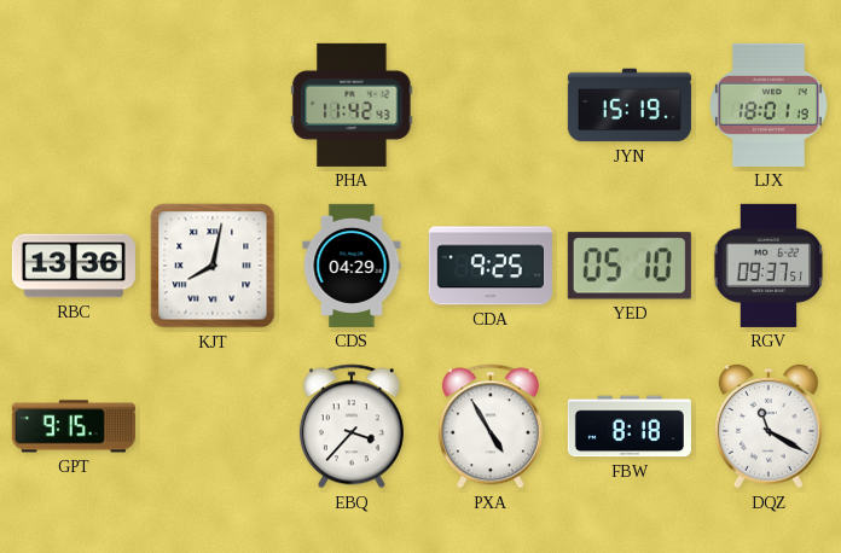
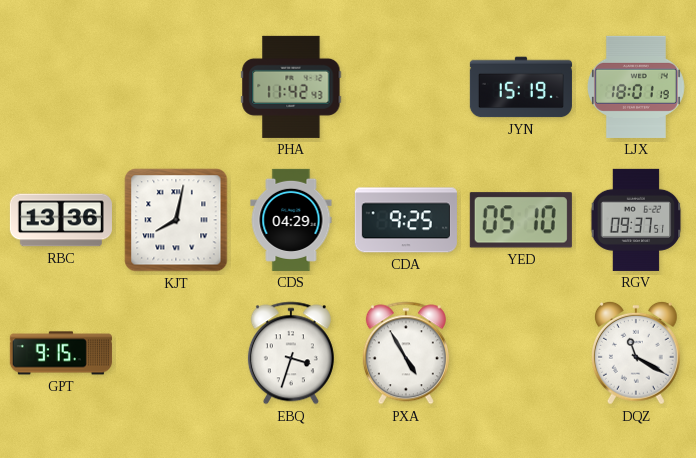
EBQ: 3:37 -> 3:33 (291, 353)
FBW: 8:18 -> none (630, 426)
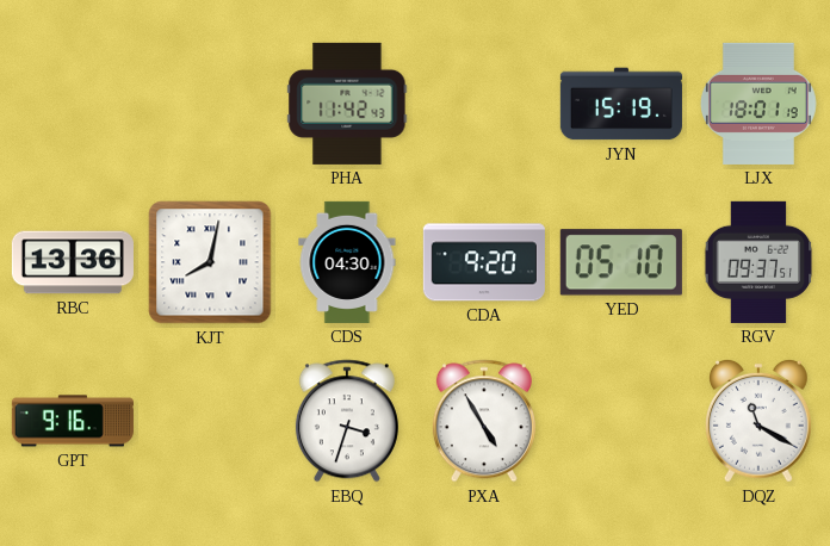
CDS: 04:29 -> 04:30 (347, 262)
CDA: 9:25 -> 9:20 (484, 262)
GPT: 9:15 -> 9:16 (73, 421)
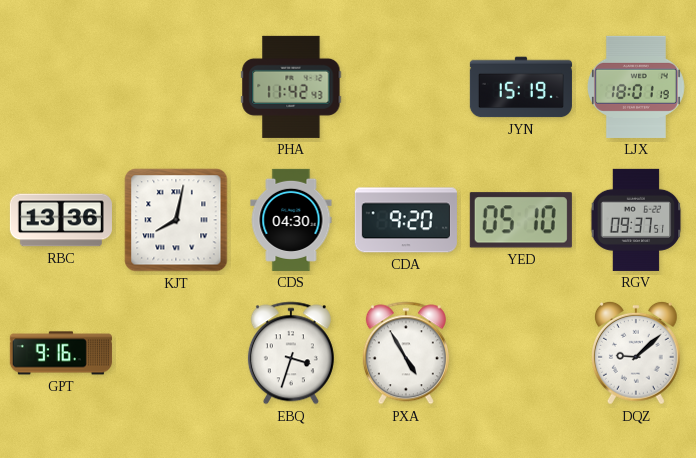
DQZ: 11:20 -> 9:08 (636, 353)
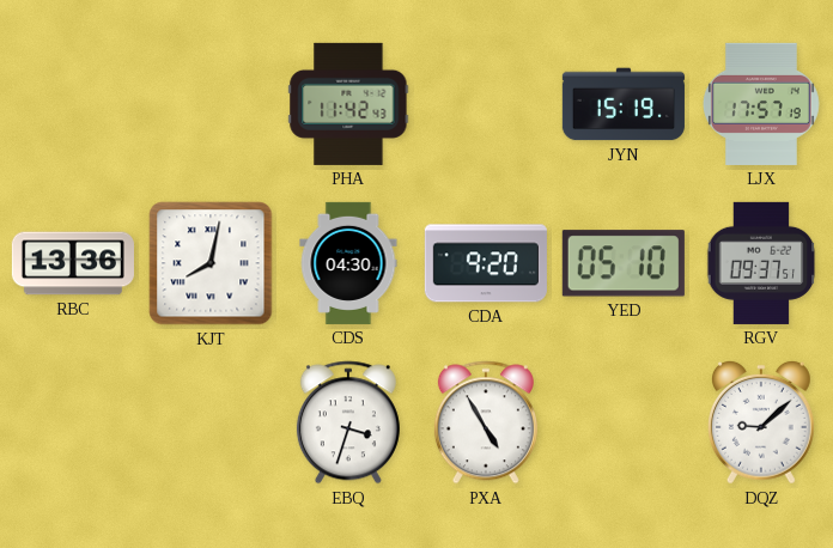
LJX: 18:01 -> 17:57 (761, 104)
GPT: 9:16 -> none (61, 353)
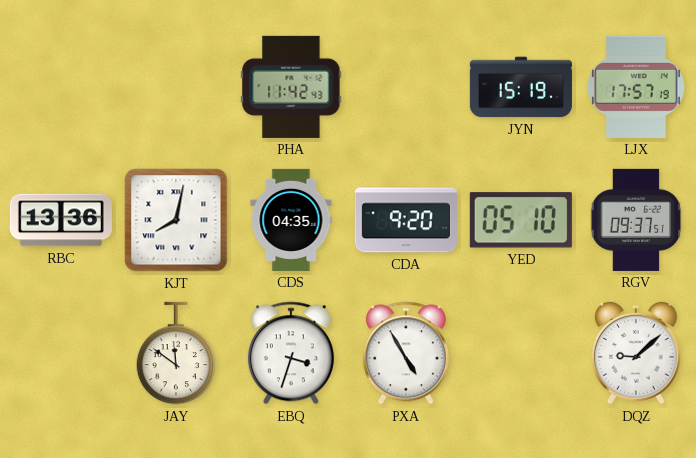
CDS: 04:30 -> 04:35 (291, 220)
JAY: none -> 11:51 (176, 353)
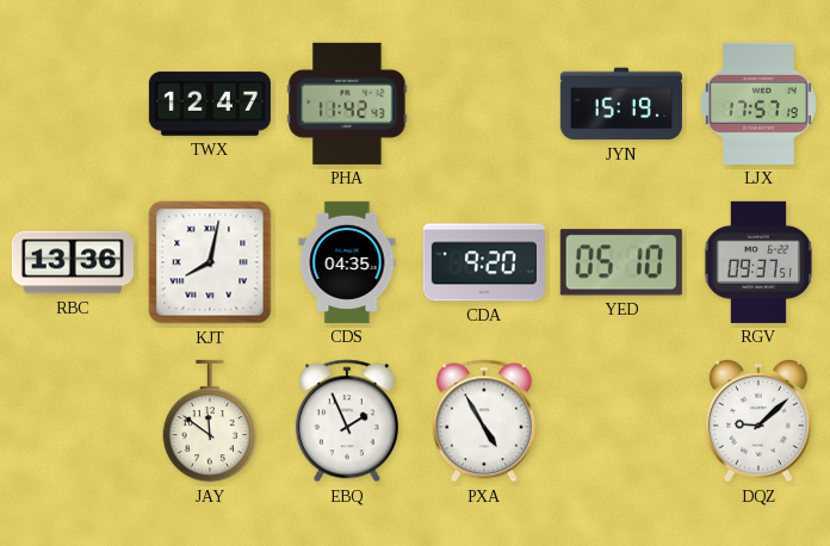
TWX: none -> 12:47 (210, 104)
EBQ: 3:33 -> 1:56 (347, 421)
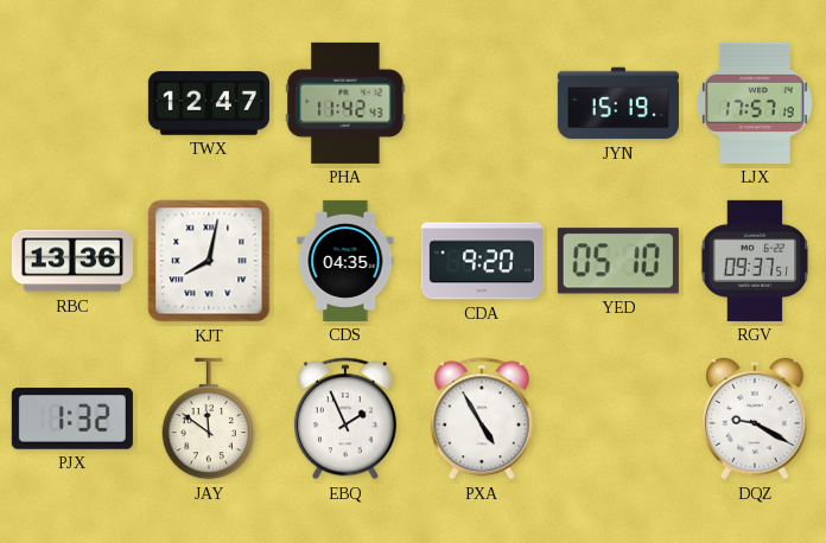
PJX: none -> 1:32 (72, 419)
DQZ: 9:08 -> 9:20 (755, 419)
